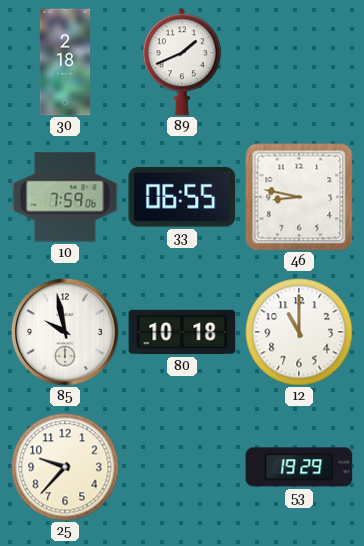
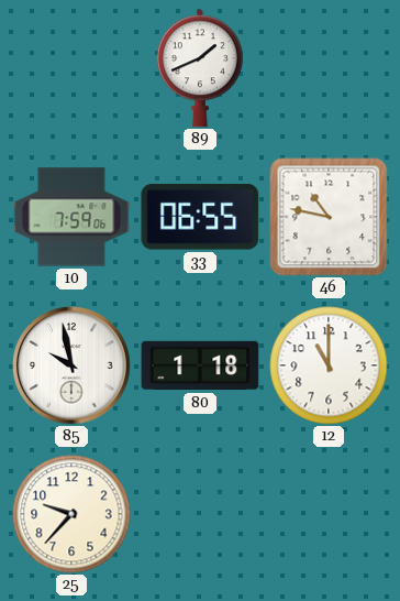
30: 2:18 -> none (65, 62)
46: 8:47 -> 10:47 (329, 217)
80: 10:18 -> 1:18 (200, 365)
53: 19:29 -> none (299, 467)
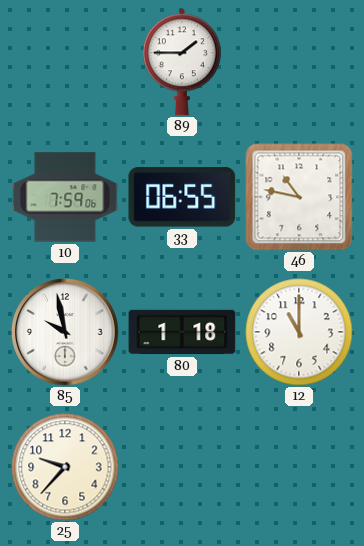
89: 1:41 -> 1:45 (182, 62)
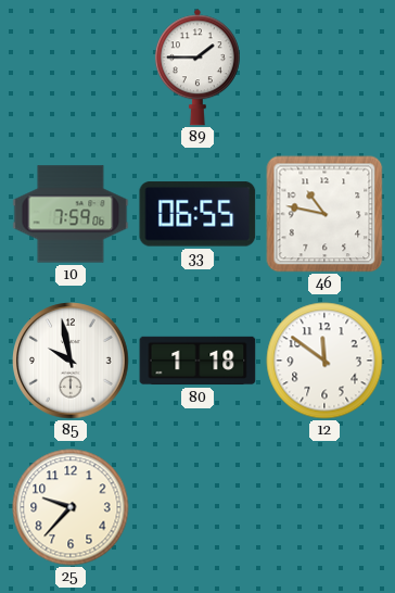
12: 11:00 -> 11:51 (324, 361)
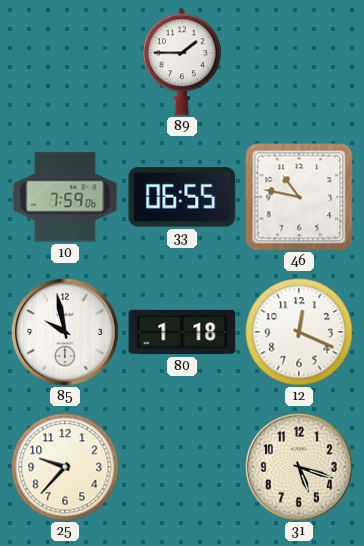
12: 11:51 -> 12:19 (299, 332)
31: none -> 5:18 (299, 467)
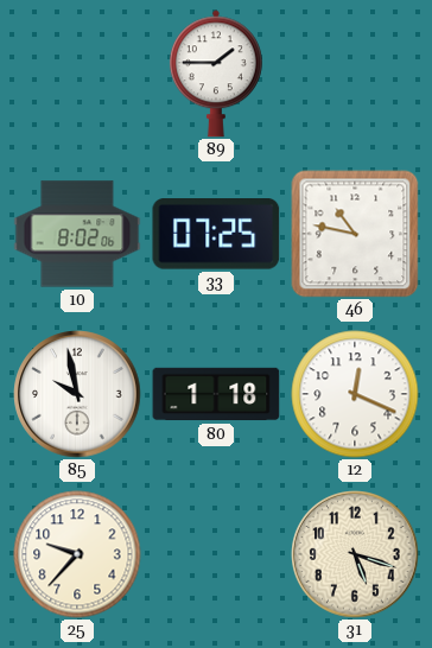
10: 7:59 -> 8:02 (77, 234)
33: 06:55 -> 07:25 (216, 234)
